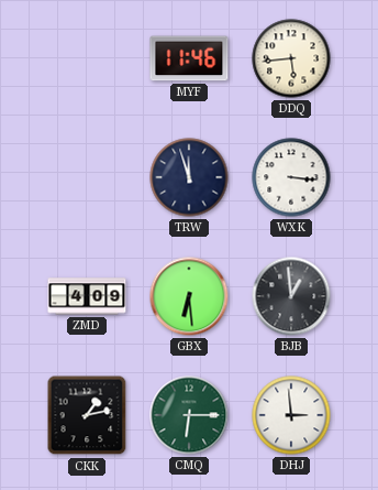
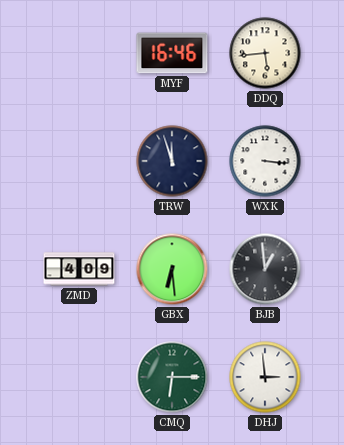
MYF: 11:46 -> 16:46 (172, 53)
CKK: 1:13 -> none (87, 415)
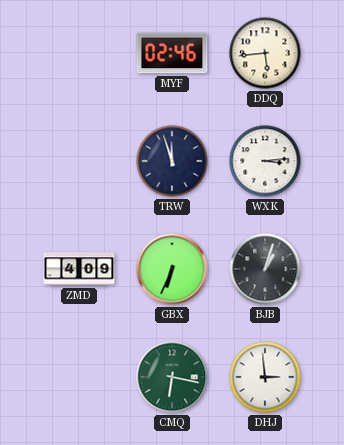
MYF: 16:46 -> 02:46 (172, 53)
WXK: 3:16 -> 3:14 (265, 161)
GBX: 6:29 -> 6:34 (172, 269)
BJB: 12:59 -> 1:03 (265, 269)
CMQ: 6:15 -> 6:17 (172, 377)
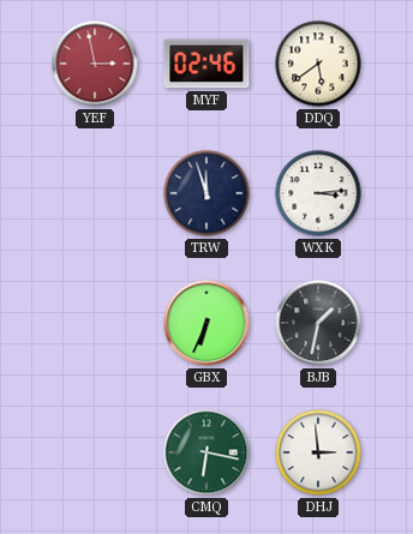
YEF: none -> 2:58 (95, 64)
DDQ: 5:44 -> 5:39 (318, 64)
ZMD: 4:09 -> none (79, 269)
BJB: 1:03 -> 1:32 (318, 323)
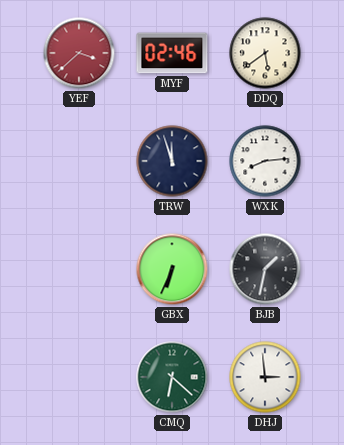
YEF: 2:58 -> 3:38 (79, 53)
WXK: 3:14 -> 8:14 (265, 161)
CMQ: 6:17 -> 6:22 (172, 377)
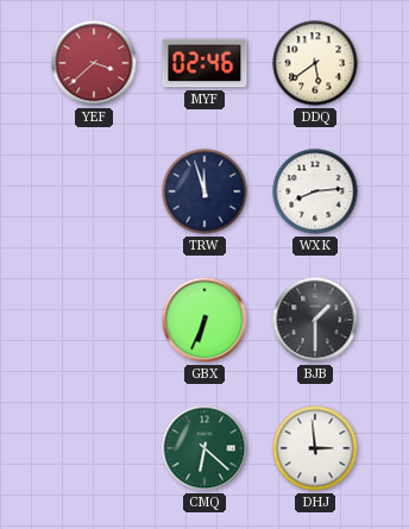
BJB: 1:32 -> 1:30 (315, 320)
